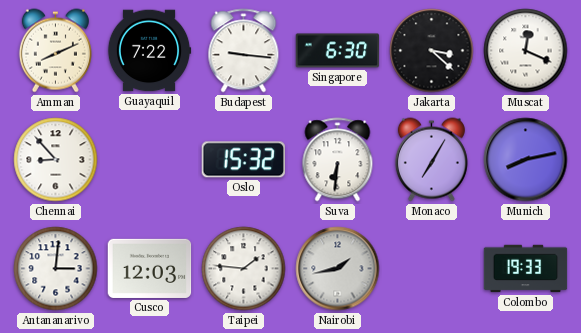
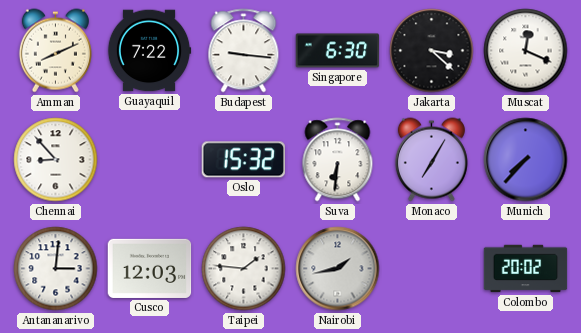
Munich: 8:13 -> 7:37 (526, 160)
Colombo: 19:33 -> 20:02 (526, 269)
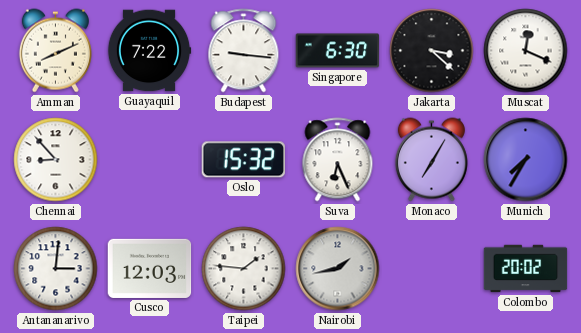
Suva: 6:31 -> 6:26 (338, 160)
Munich: 7:37 -> 7:35 (526, 160)
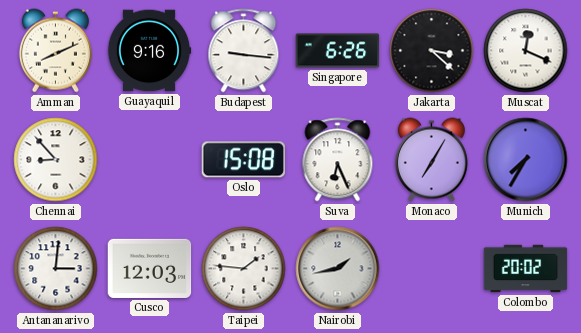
Guayaquil: 7:22 -> 9:16 (149, 51)
Singapore: 6:30 -> 6:26 (338, 51)
Oslo: 15:32 -> 15:08 (243, 160)
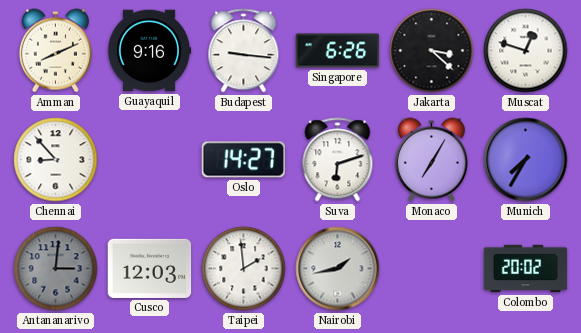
Muscat: 12:19 -> 12:48 (526, 51)
Oslo: 15:08 -> 14:27 (243, 160)
Suva: 6:26 -> 6:12 (338, 160)
Antananarivo dial: white -> grey (56, 269)
Taipei: 1:46 -> 1:59 (244, 269)
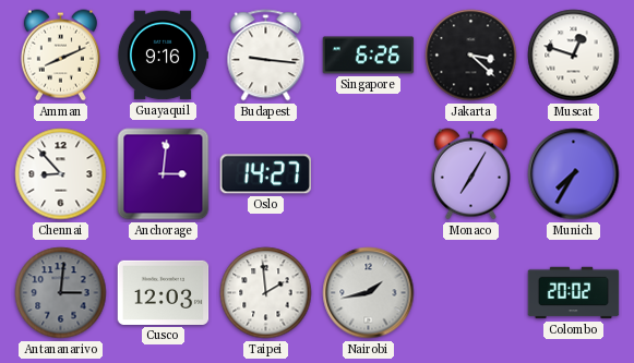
Anchorage: none -> 3:01 (164, 174)
Suva: 6:12 -> none (338, 160)
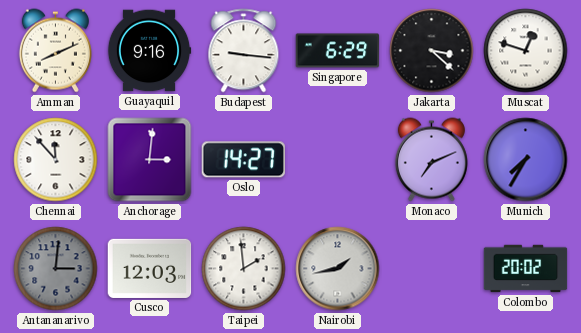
Singapore: 6:26 -> 6:29 (338, 51)
Chennai: 8:53 -> 11:53 (56, 160)
Monaco: 7:05 -> 7:11 (431, 160)
